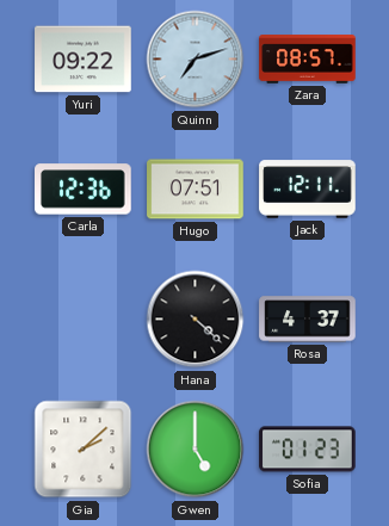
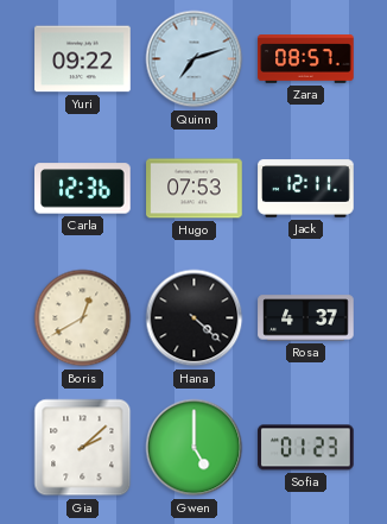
Hugo: 07:51 -> 07:53 (195, 189)
Boris: none -> 12:40 (83, 318)
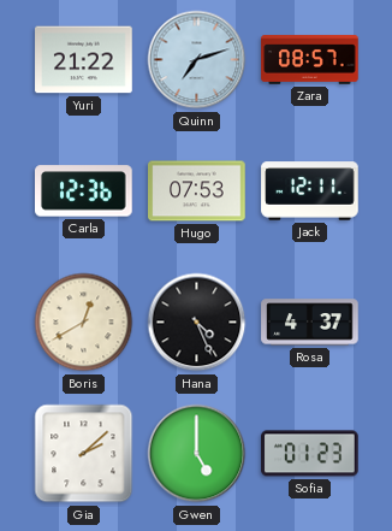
Yuri: 09:22 -> 21:22 (84, 60)
Hana: 4:22 -> 4:26 (197, 323)
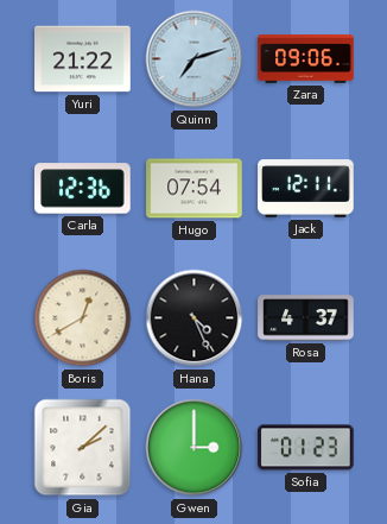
Zara: 08:57 -> 09:06 (306, 59)
Hugo: 07:53 -> 07:54 (195, 189)
Gwen: 5:00 -> 3:00 (195, 448)
